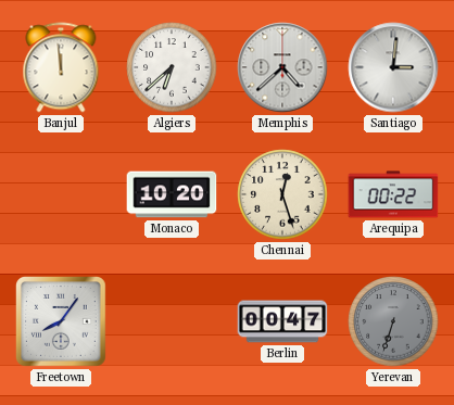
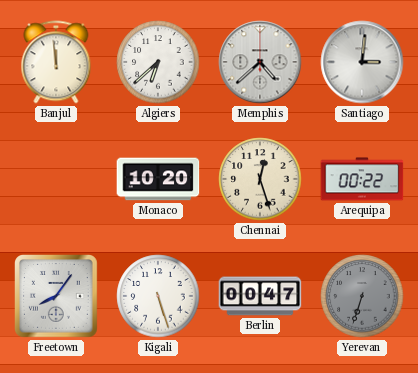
Kigali: none -> 5:27 (158, 296)
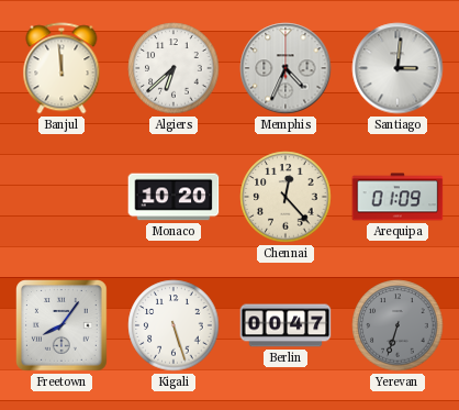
Memphis: 4:38 -> 4:34 (286, 68)
Chennai: 12:27 -> 12:23 (286, 197)
Arequipa: 00:22 -> 01:09 (398, 197)
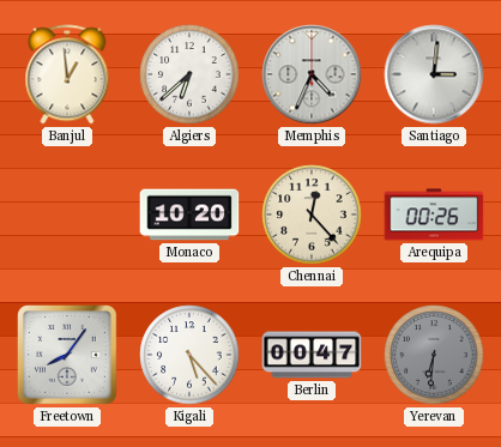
Banjul: 11:59 -> 12:59 (67, 74)
Arequipa: 01:09 -> 00:26 (434, 215)
Kigali: 5:27 -> 5:23 (189, 355)
Yerevan: 6:33 -> 6:31 (434, 355)
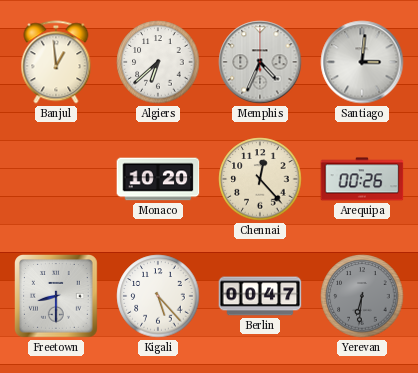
Freetown: 8:06 -> 8:30 (57, 297)
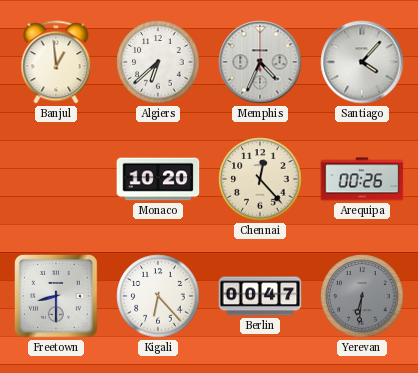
Santiago: 3:01 -> 4:07 (362, 62)
Kigali: 5:23 -> 6:23 (158, 296)
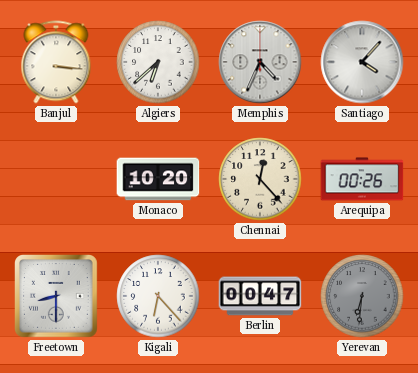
Banjul: 12:59 -> 3:16 (56, 62)
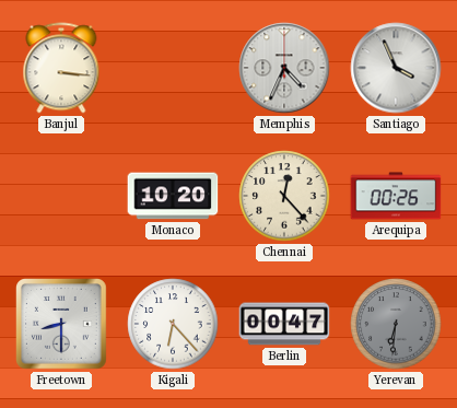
Algiers: 6:38 -> none (158, 62)
Santiago: 4:07 -> 3:56 (396, 68)
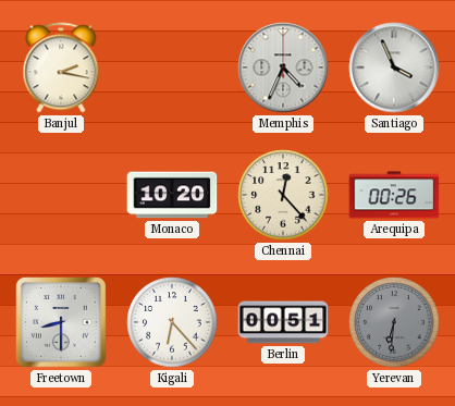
Banjul: 3:16 -> 2:17 (61, 67)
Berlin: 00:47 -> 00:51 (283, 322)
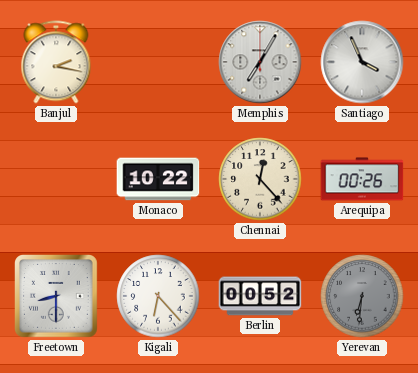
Memphis: 4:34 -> 7:05 (260, 62)
Monaco: 10:20 -> 10:22 (158, 179)
Berlin: 00:51 -> 00:52 (260, 296)
